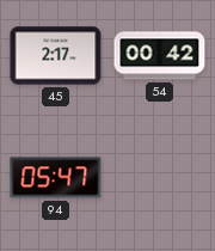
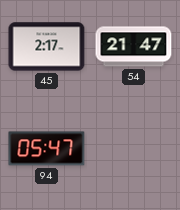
54: 00:42 -> 21:47 (134, 47)
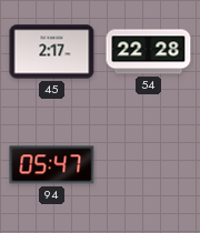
54: 21:47 -> 22:28 (149, 52)
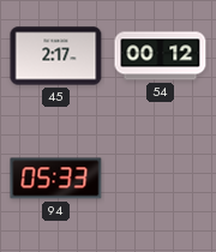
54: 22:28 -> 00:12 (161, 56)
94: 05:47 -> 05:33 (56, 179)
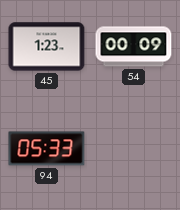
45: 2:17 -> 1:23 (47, 47)
54: 00:12 -> 00:09 (134, 47)
